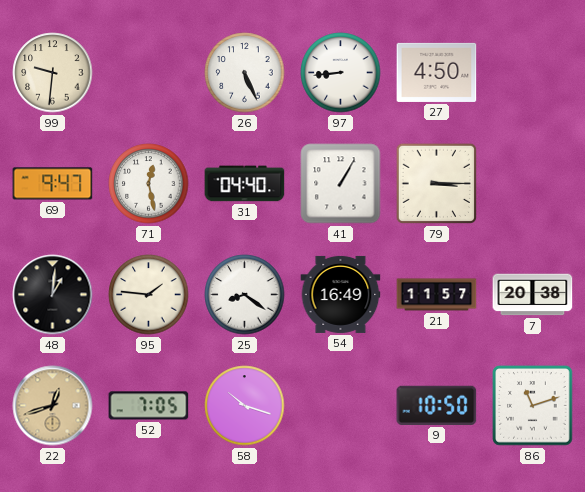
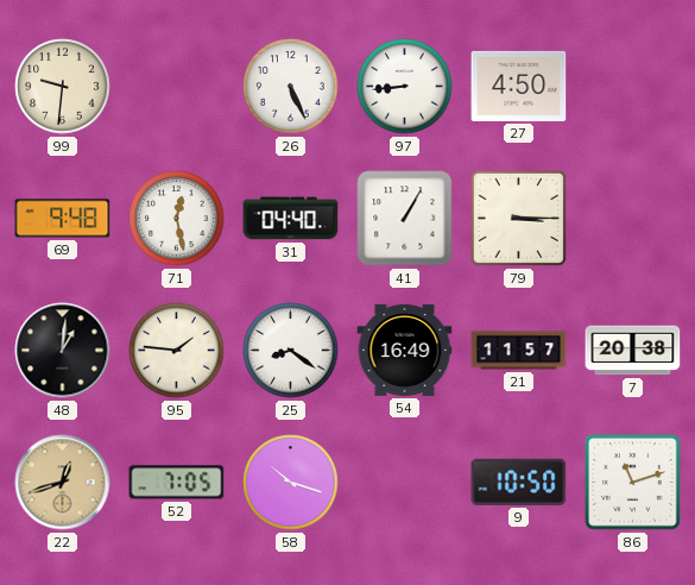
69: 9:47 -> 9:48 (63, 219)
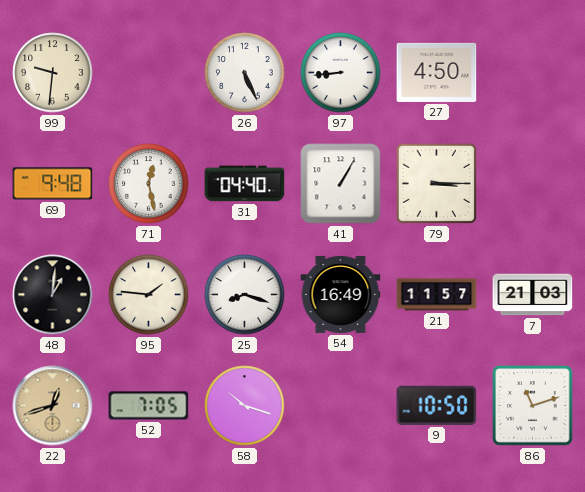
25: 8:21 -> 8:18 (245, 295)
7: 20:38 -> 21:03 (533, 295)
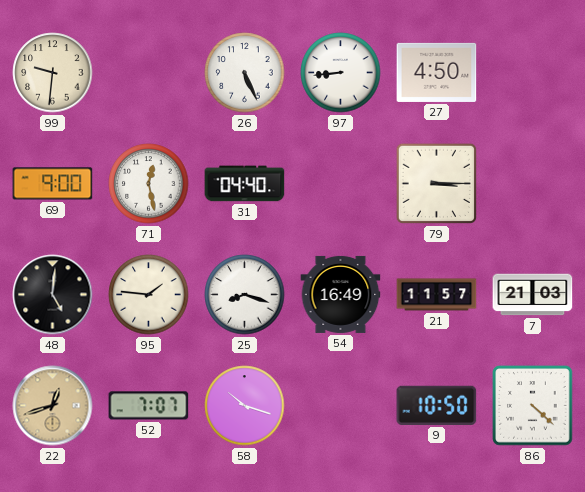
69: 9:48 -> 9:00 (53, 184)
41: 1:05 -> none (341, 184)
48: 1:01 -> 5:01 (53, 295)
52: 7:05 -> 7:07 (149, 406)
86: 11:12 -> 4:22 (533, 406)
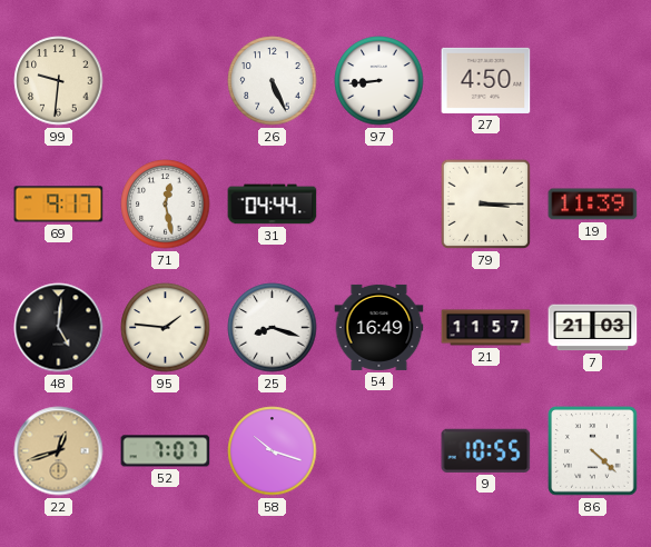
69: 9:00 -> 9:17 (59, 205)
31: 04:40 -> 04:44 (273, 205)
19: none -> 11:39 (593, 205)
9: 10:50 -> 10:55 (486, 450)
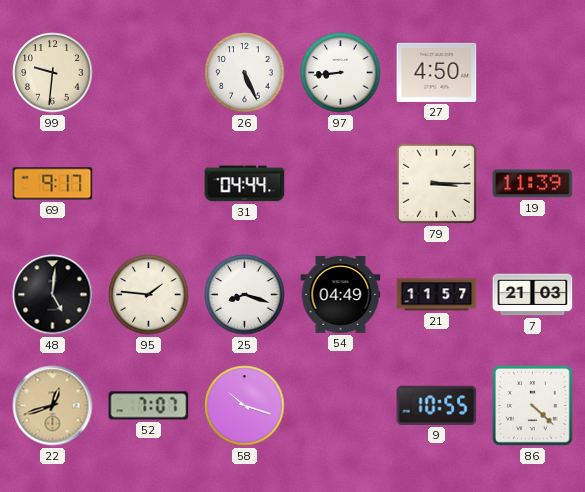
71: 12:28 -> none (166, 205)
54: 16:49 -> 04:49 (341, 294)
